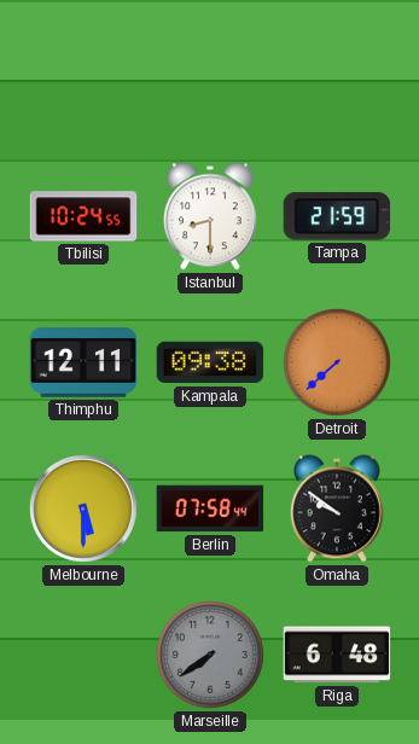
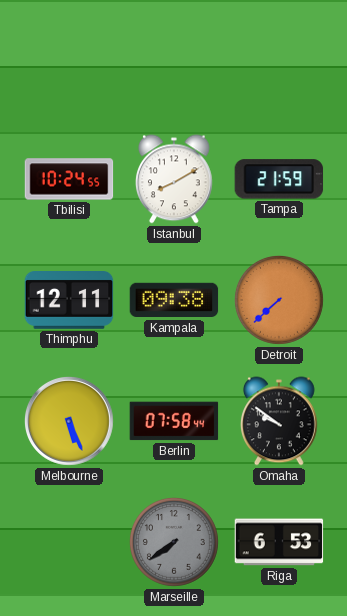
Istanbul: 8:30 -> 8:10 (175, 179)
Melbourne: 5:30 -> 5:26 (69, 421)
Riga: 6:48 -> 6:53 (279, 542)
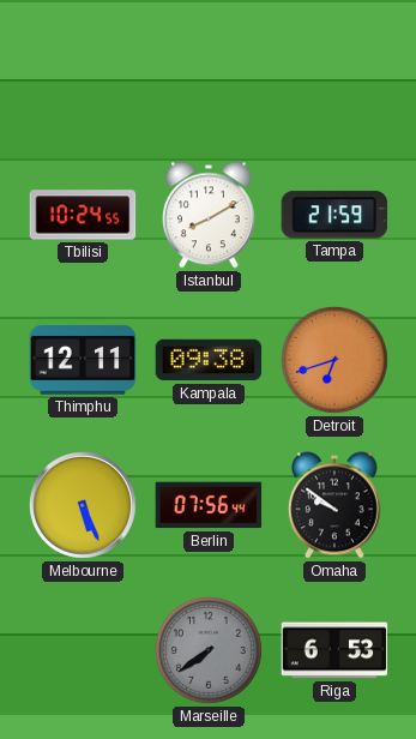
Detroit: 7:38 -> 6:42 (334, 360)
Berlin: 07:58 -> 07:56 (209, 505)
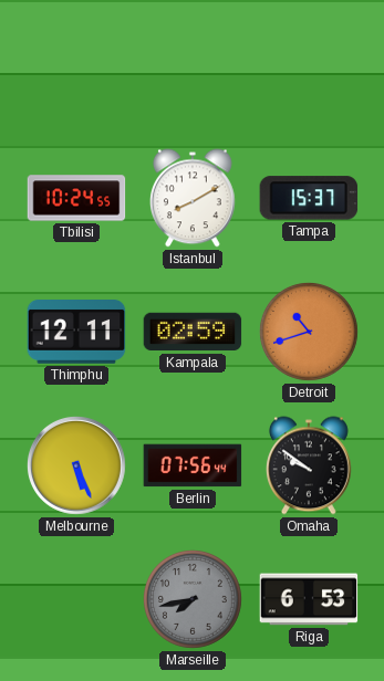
Tampa: 21:59 -> 15:37 (309, 198)
Kampala: 09:38 -> 02:59 (193, 332)
Detroit: 6:42 -> 10:42 (309, 332)
Marseille: 7:39 -> 7:43 (193, 599)
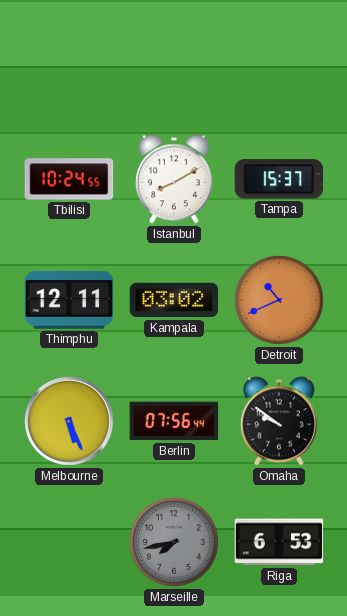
Kampala: 02:59 -> 03:02 (174, 300)
Detroit: 10:42 -> 10:41 (279, 300)
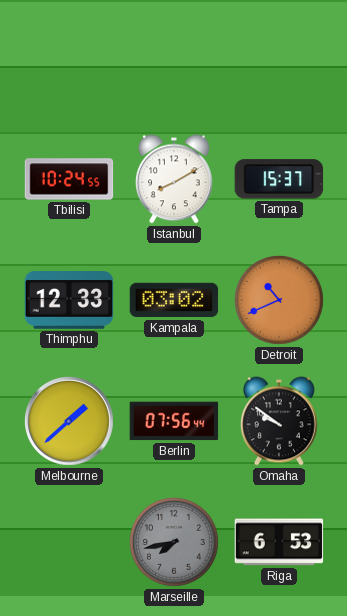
Thimphu: 12:11 -> 12:33 (69, 301)
Melbourne: 5:26 -> 1:38 (69, 421)
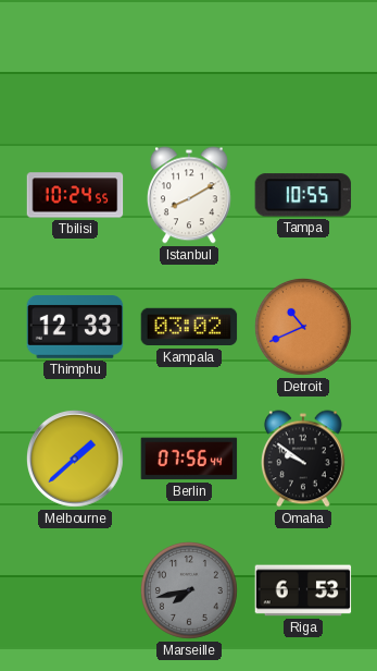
Tampa: 15:37 -> 10:55 (303, 195)
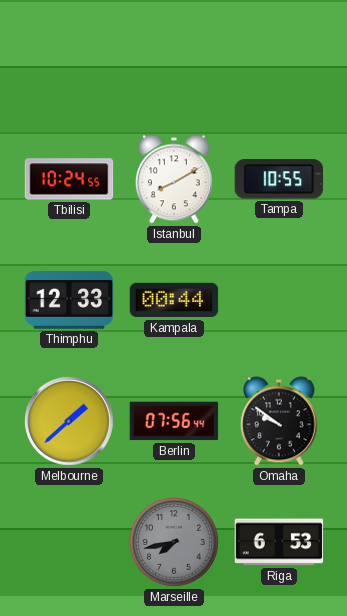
Kampala: 03:02 -> 00:44 (174, 300)
Detroit: 10:41 -> none (303, 327)
